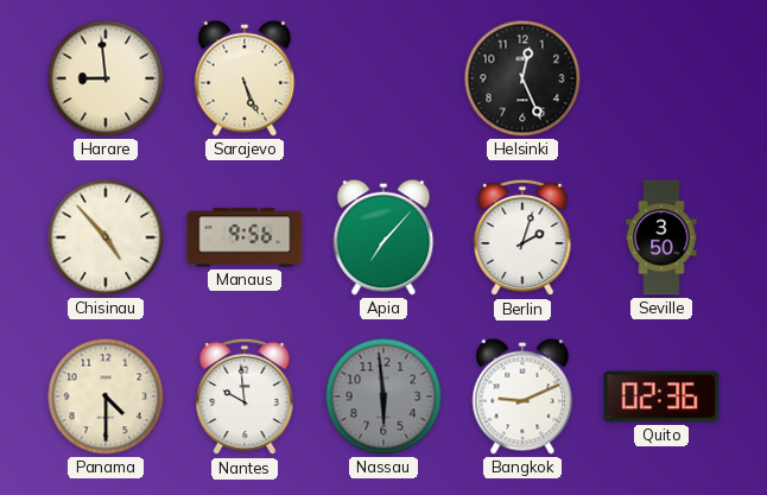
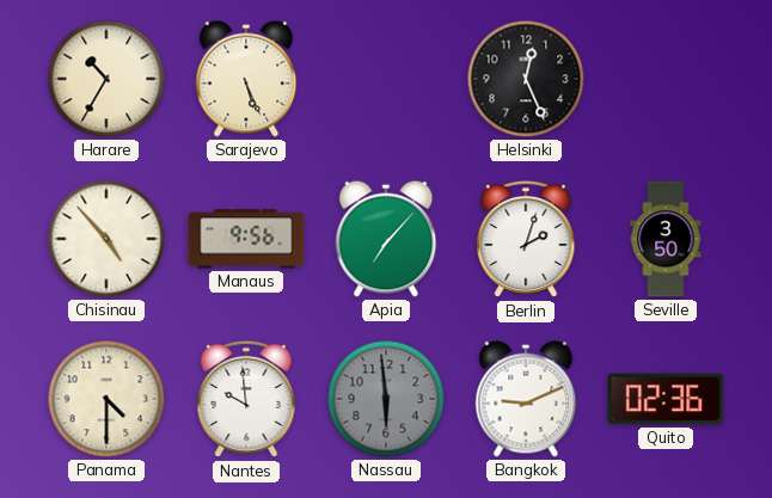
Harare: 8:59 -> 10:35 (106, 79)
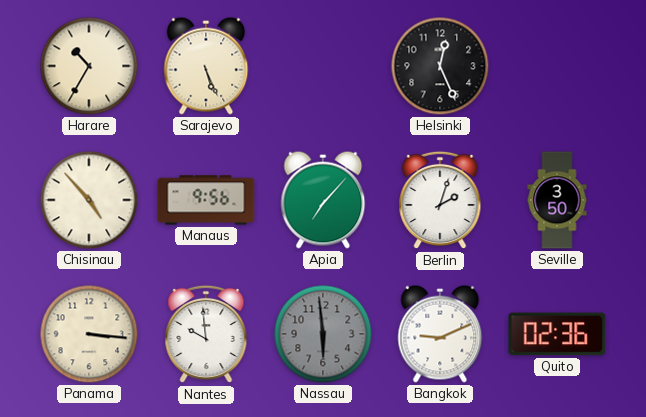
Panama: 4:30 -> 3:16 (89, 334)
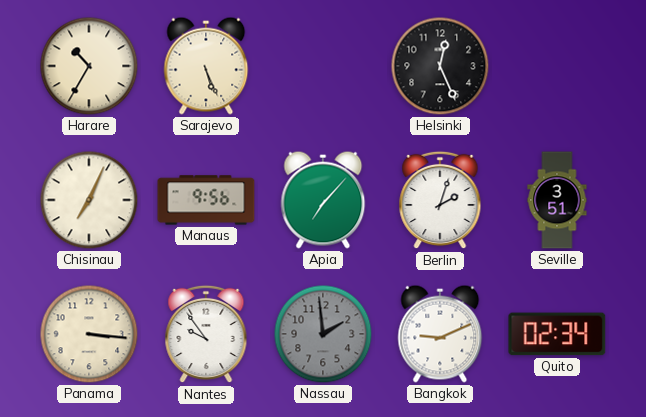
Chisinau: 4:53 -> 7:04 (89, 200)
Seville: 3:50 -> 3:51 (557, 200)
Nantes: 9:59 -> 9:54 (206, 334)
Nassau: 5:59 -> 1:59 (323, 334)
Quito: 02:36 -> 02:34 (557, 334)
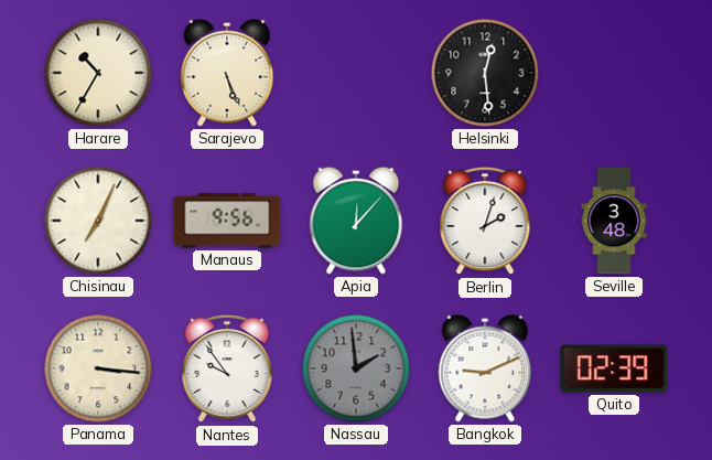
Helsinki: 12:26 -> 12:29 (485, 73)
Apia: 7:07 -> 12:07 (356, 221)
Seville: 3:51 -> 3:48 (614, 221)
Quito: 02:34 -> 02:39 (614, 368)
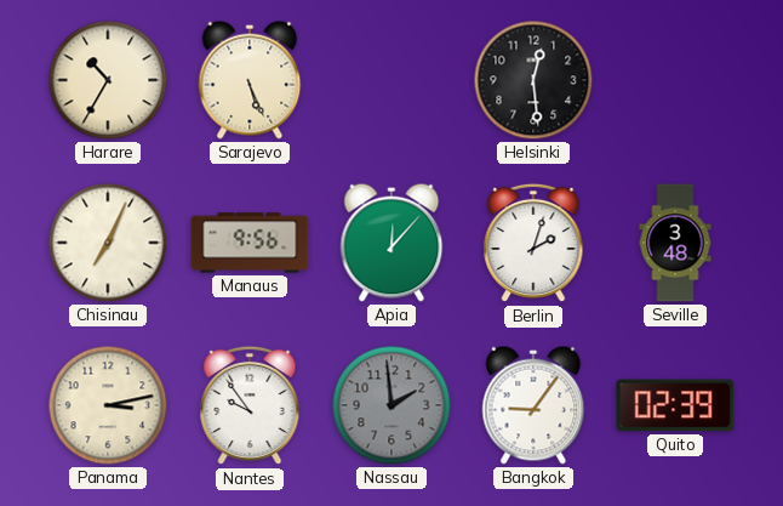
Panama: 3:16 -> 3:13 (108, 405)
Bangkok: 9:11 -> 9:06 (533, 405)
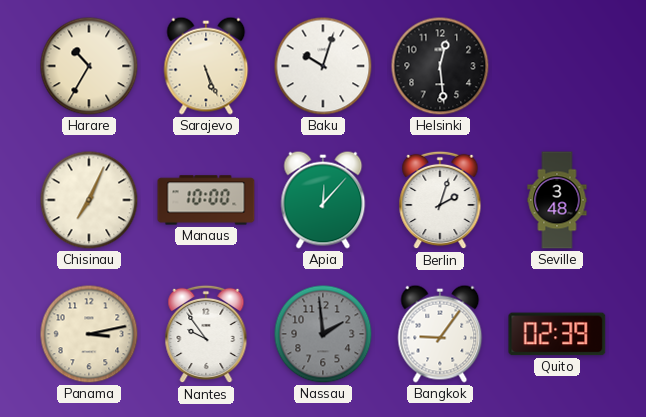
Baku: none -> 10:03 (323, 66)
Manaus: 9:56 -> 10:00 (206, 200)
